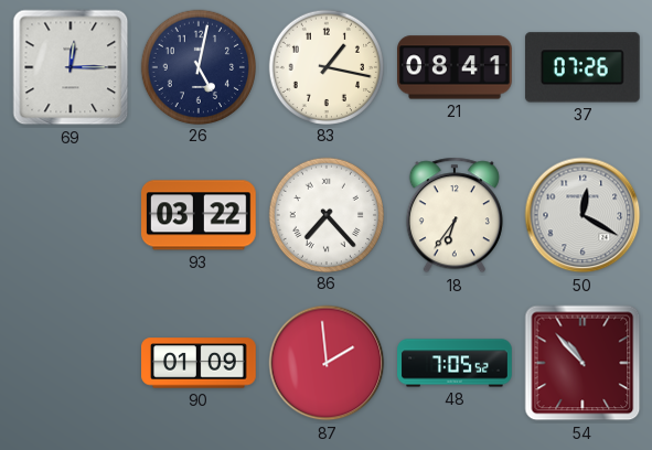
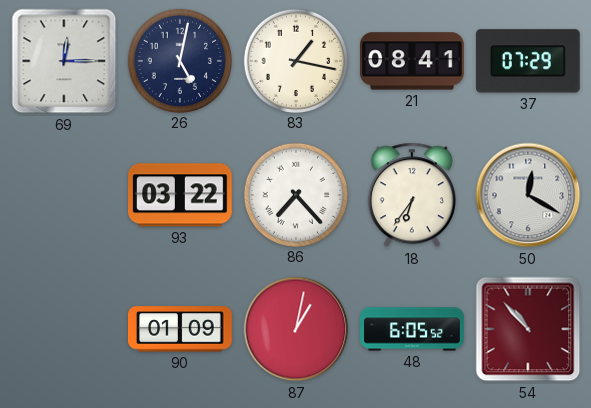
37: 07:26 -> 07:29 (528, 61)
87: 1:59 -> 1:02 (296, 329)
48: 7:05 -> 6:05 (412, 329)
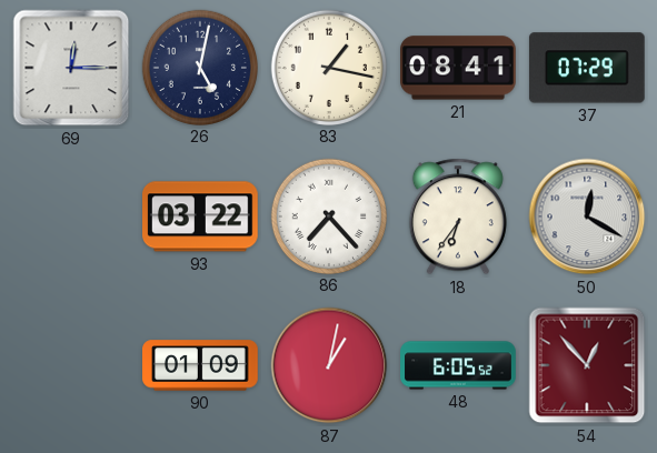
54: 10:53 -> 12:53 (587, 365)
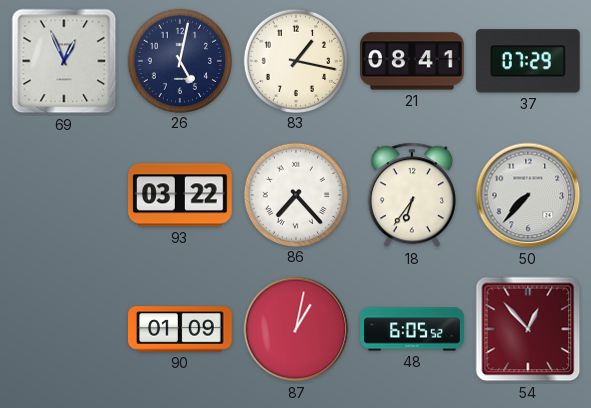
69: 12:15 -> 12:56 (64, 61)
50: 12:20 -> 7:37 (528, 195)
